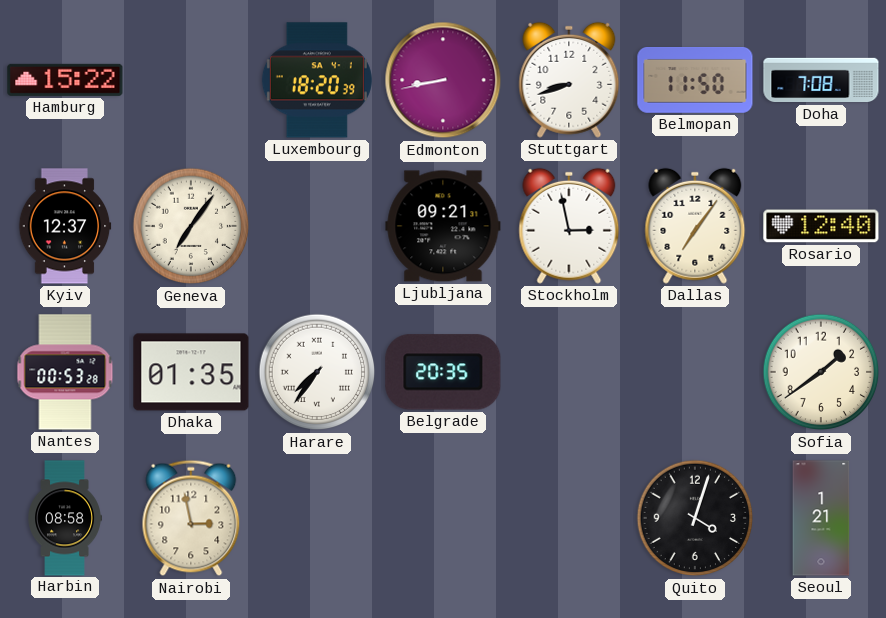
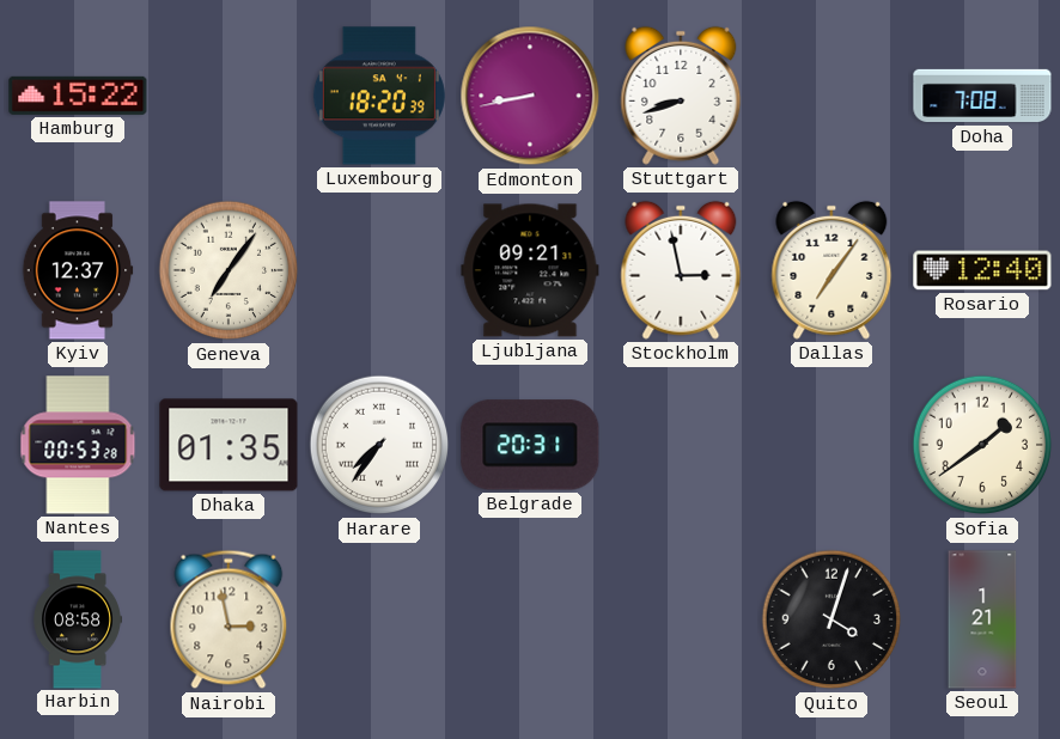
Belmopan: 11:50 -> none (695, 81)
Belgrade: 20:35 -> 20:31 (530, 445)
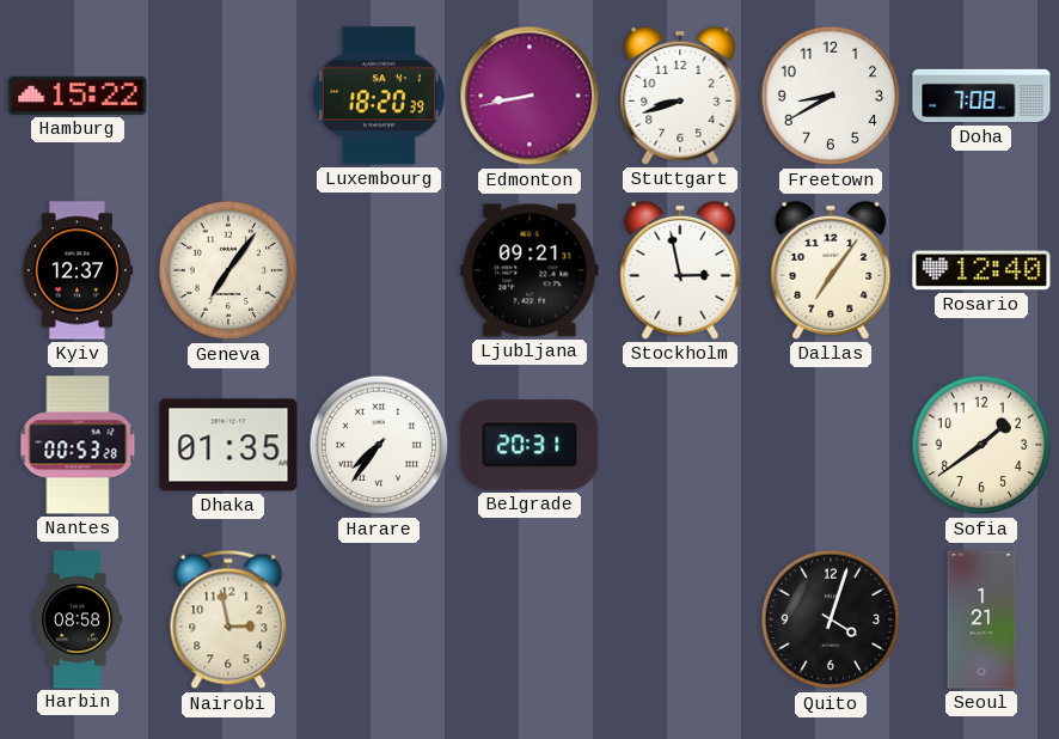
Freetown: none -> 8:40 (831, 96)
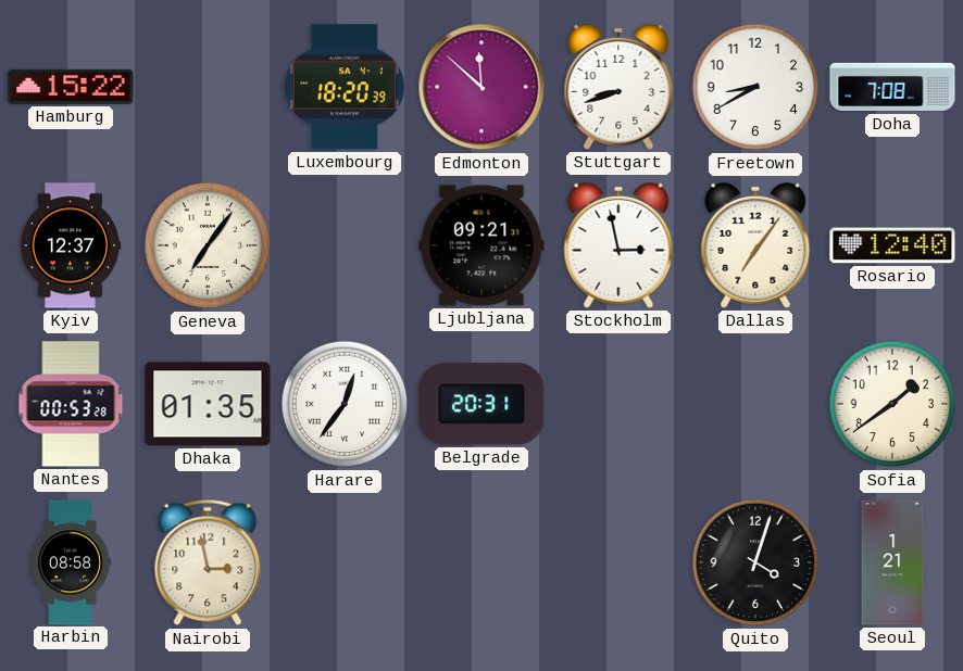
Edmonton: 8:43 -> 11:52 (481, 87)
Harare: 7:36 -> 12:36 (345, 404)
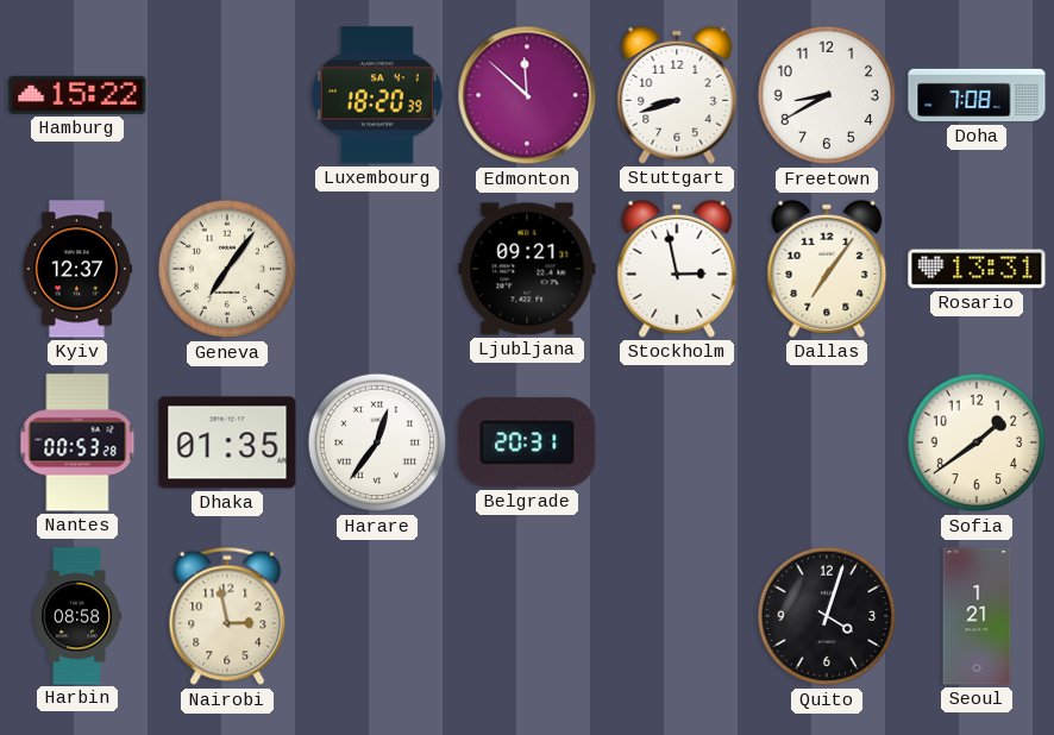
Rosario: 12:40 -> 13:31 (977, 269)
